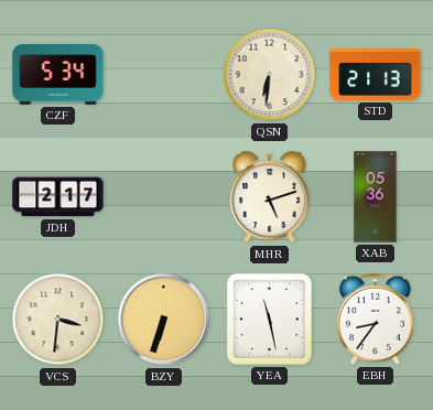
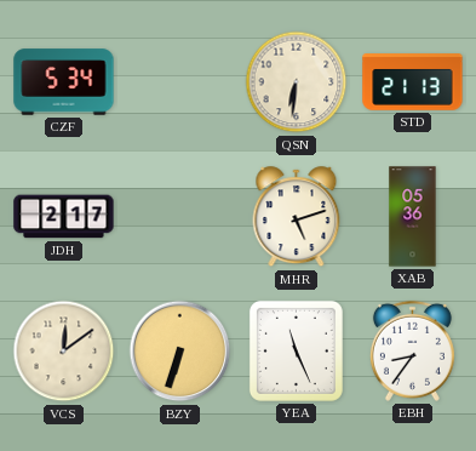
VCS: 3:31 -> 12:09 (64, 352)
YEA: 11:28 -> 11:26 (296, 350)
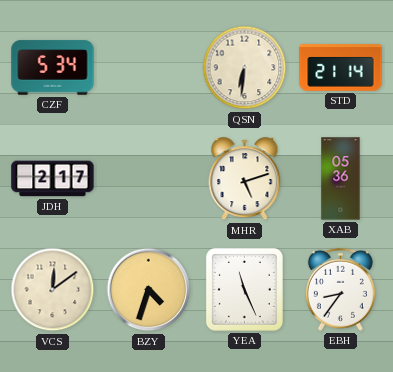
STD: 21:13 -> 21:14 (341, 68)
BZY: 6:33 -> 4:33 (149, 290)
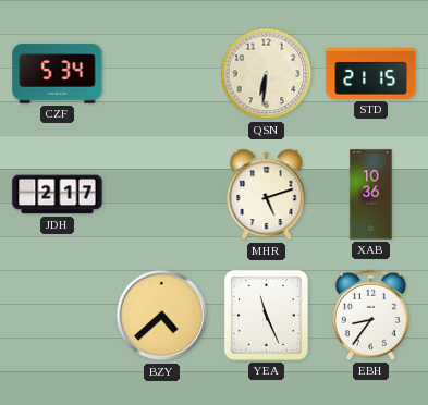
STD: 21:14 -> 21:15 (371, 74)
XAB: 05:36 -> 10:36 (371, 195)
VCS: 12:09 -> none (53, 290)
BZY: 4:33 -> 4:38 (162, 316)
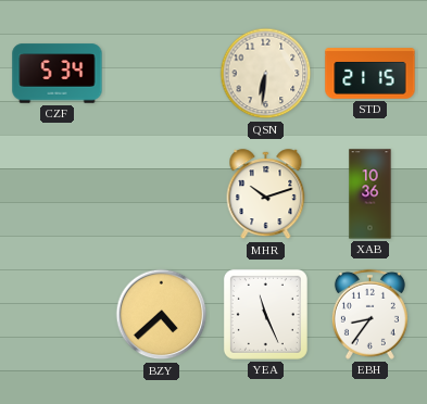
JDH: 2:17 -> none (58, 195)
MHR: 5:12 -> 10:12 (266, 194)
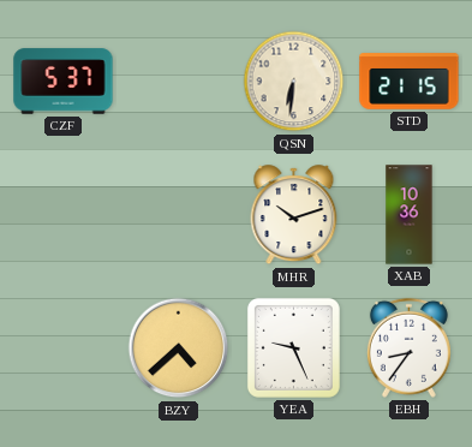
CZF: 5:34 -> 5:37 (64, 82)
YEA: 11:26 -> 9:26 (293, 347)
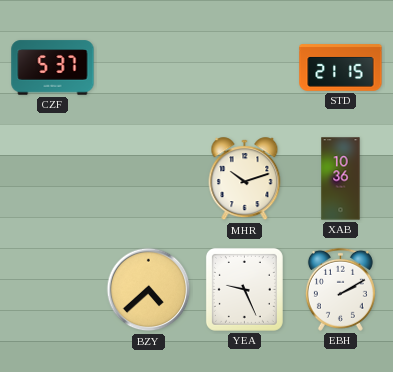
QSN: 6:31 -> none (294, 82)
EBH: 8:36 -> 2:10 (340, 289)
